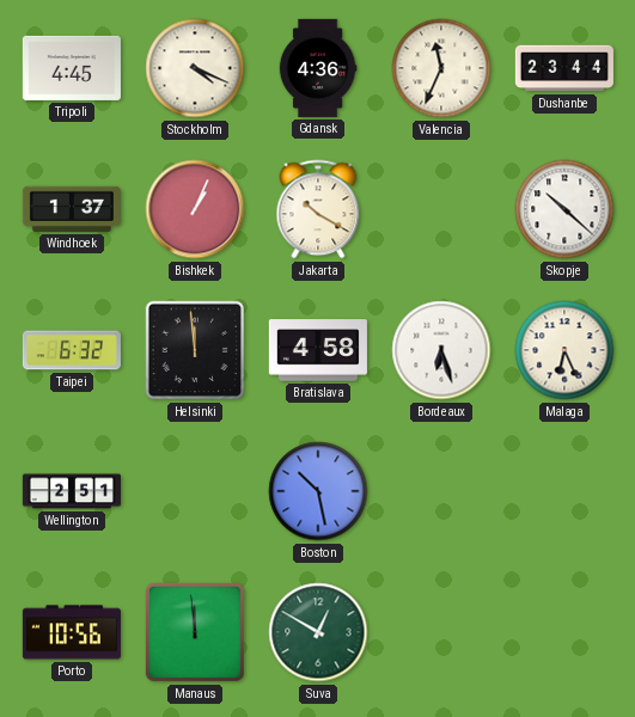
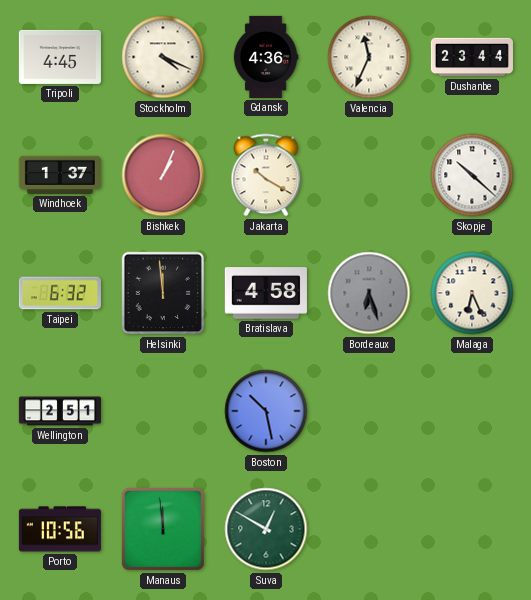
Bordeaux dial: white -> grey (369, 293)
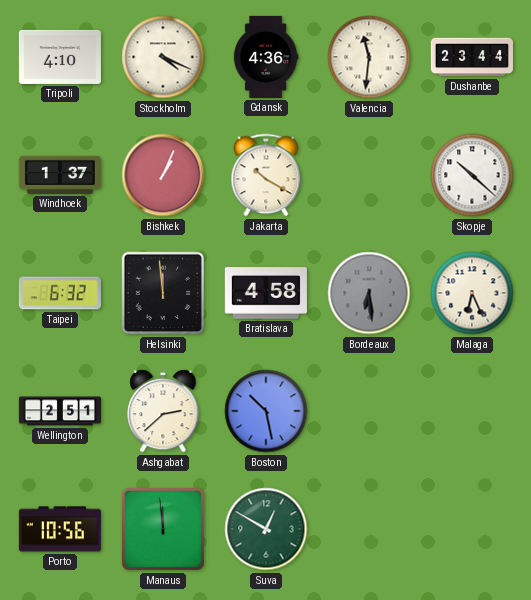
Tripoli: 4:45 -> 4:10 (60, 57)
Valencia: 11:34 -> 11:31 (369, 57)
Bordeaux: 6:27 -> 6:29 (369, 293)
Ashgabat: none -> 2:38 (163, 411)
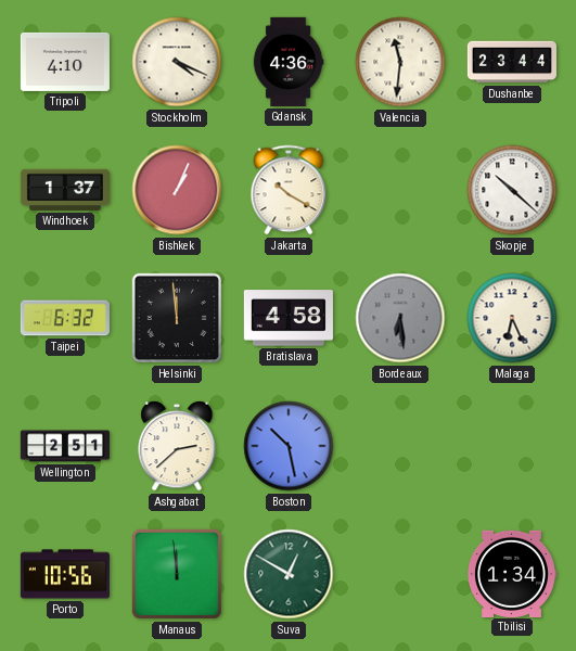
Tbilisi: none -> 1:34 (512, 573)
